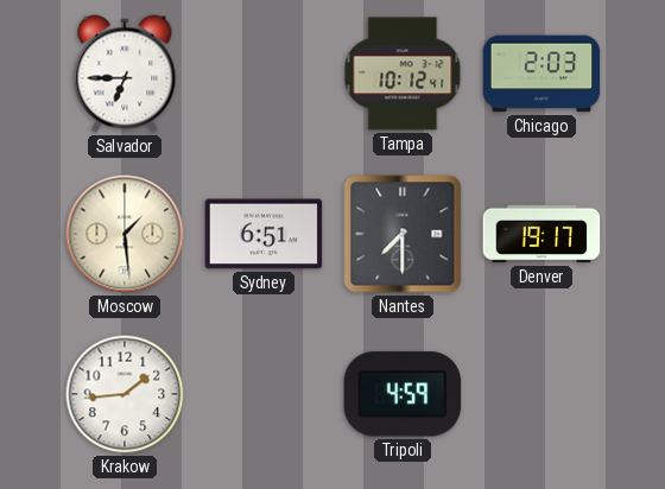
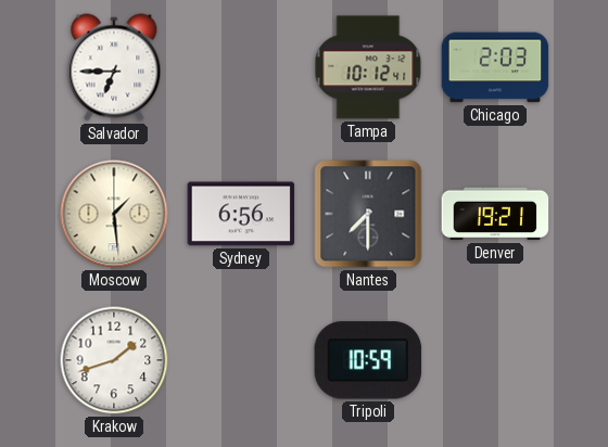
Sydney: 6:51 -> 6:56 (241, 214)
Denver: 19:17 -> 19:21 (495, 214)
Krakow: 1:44 -> 1:42 (114, 360)
Tripoli: 4:59 -> 10:59 (368, 360)
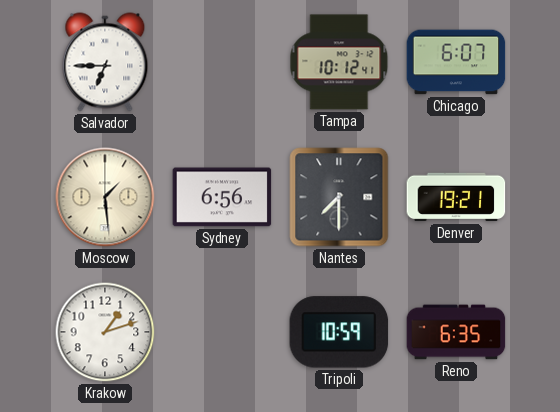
Chicago: 2:03 -> 6:07 (456, 62)
Krakow: 1:42 -> 1:12 (105, 332)
Reno: none -> 6:35 (456, 332)
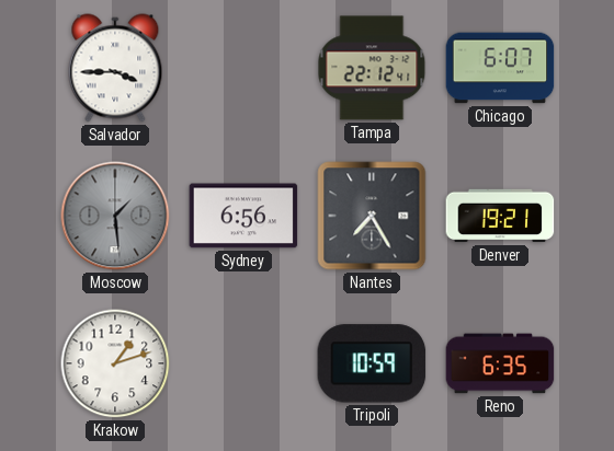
Salvador: 6:45 -> 3:45 (115, 68)
Tampa: 10:12 -> 22:12 (372, 68)
Moscow dial: cream -> grey (115, 216)
Nantes: 7:30 -> 7:25 (372, 216)
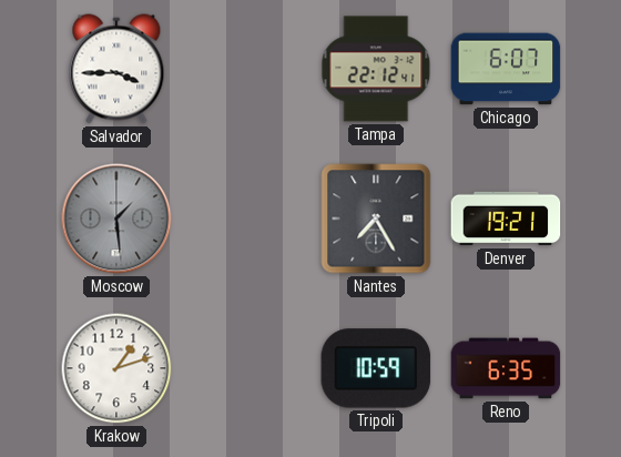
Sydney: 6:56 -> none (243, 216)
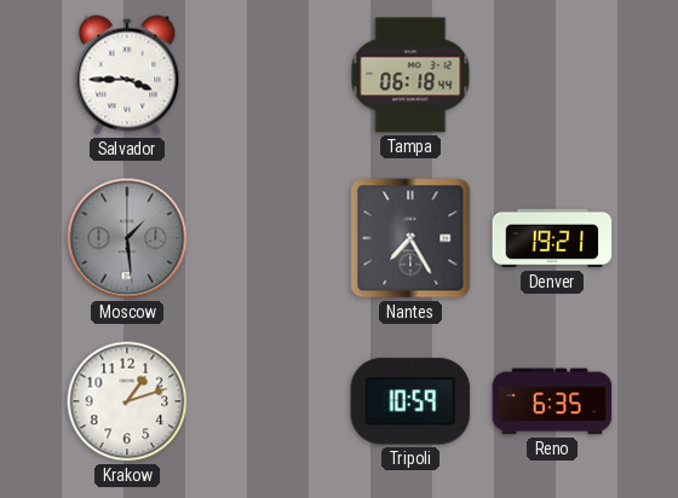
Tampa: 22:12 -> 06:18 (410, 75)
Chicago: 6:07 -> none (506, 69)
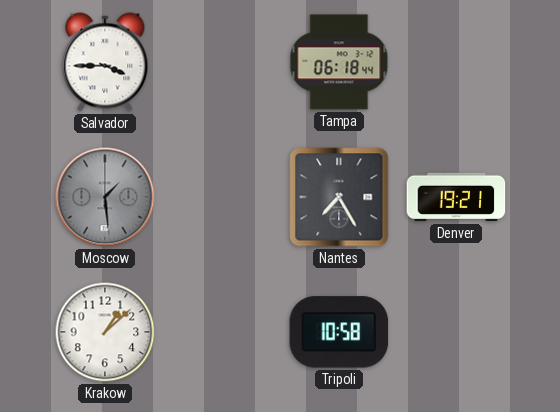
Krakow: 1:12 -> 1:08 (105, 332)
Tripoli: 10:59 -> 10:58 (339, 332)
Reno: 6:35 -> none (552, 401)
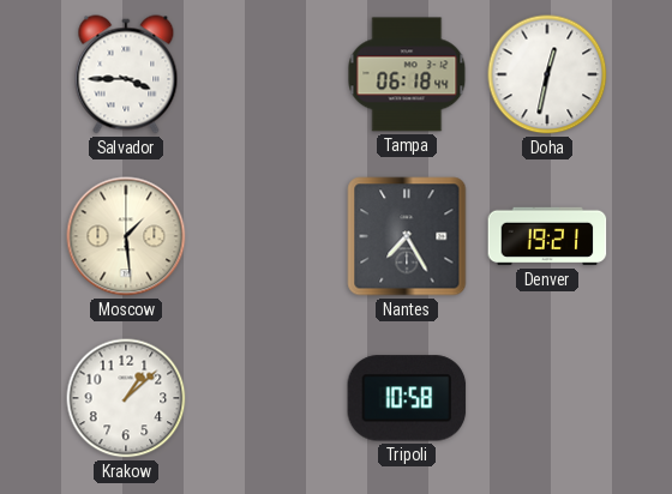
Doha: none -> 12:32 (547, 74)
Moscow dial: grey -> cream (126, 236)
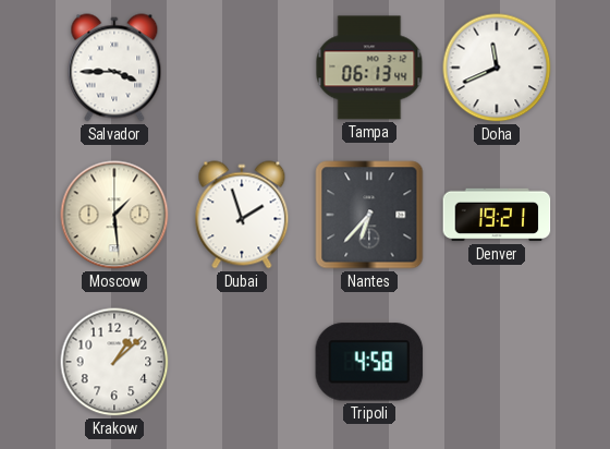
Tampa: 06:18 -> 06:13 (369, 68)
Doha: 12:32 -> 11:41 (497, 68)
Dubai: none -> 1:57 (242, 215)
Nantes: 7:25 -> 6:37 (369, 215)
Tripoli: 10:58 -> 4:58 (369, 362)
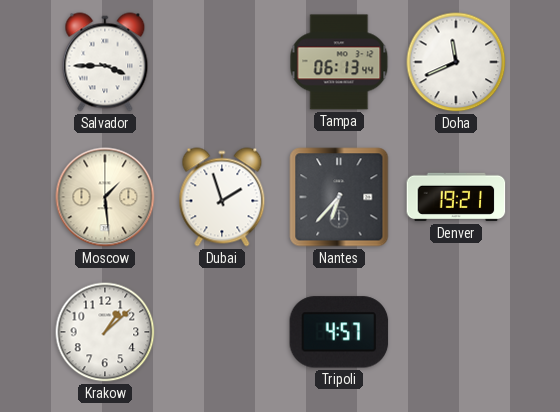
Tripoli: 4:58 -> 4:57 (339, 332)
